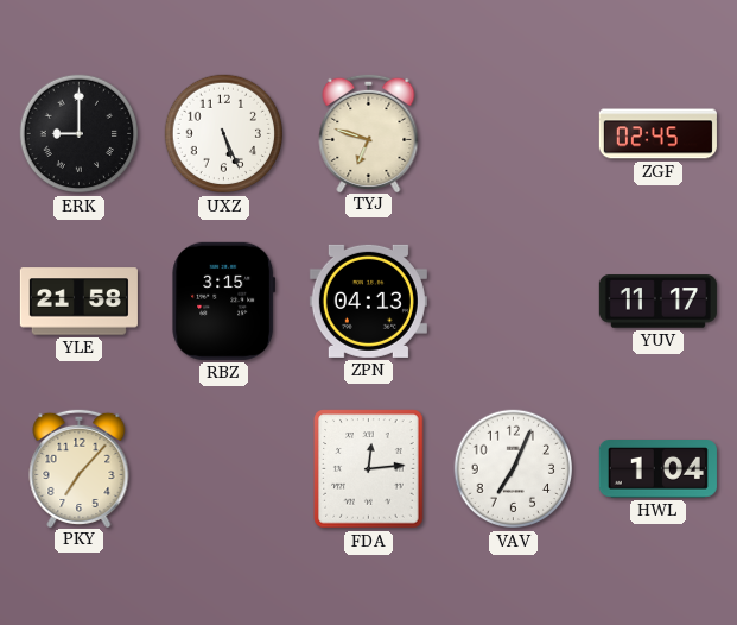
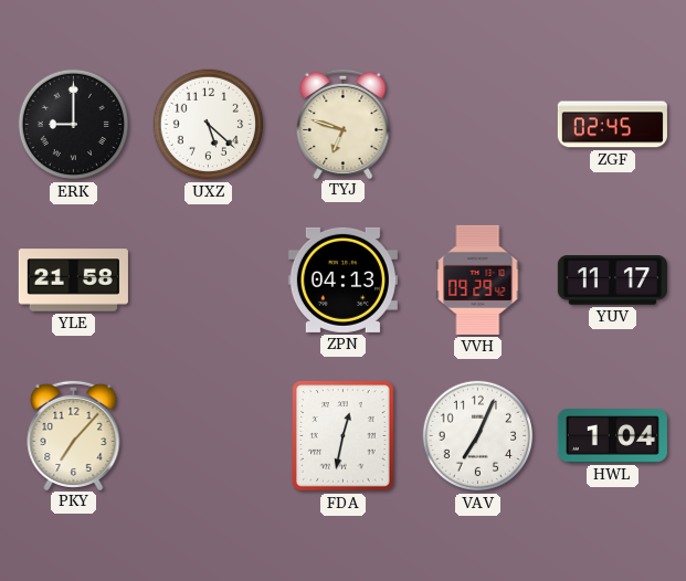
UXZ: 5:26 -> 5:22 (209, 125)
RBZ: 3:15 -> none (224, 301)
VVH: none -> 09:29 (478, 279)
FDA: 12:14 -> 12:32 (344, 436)
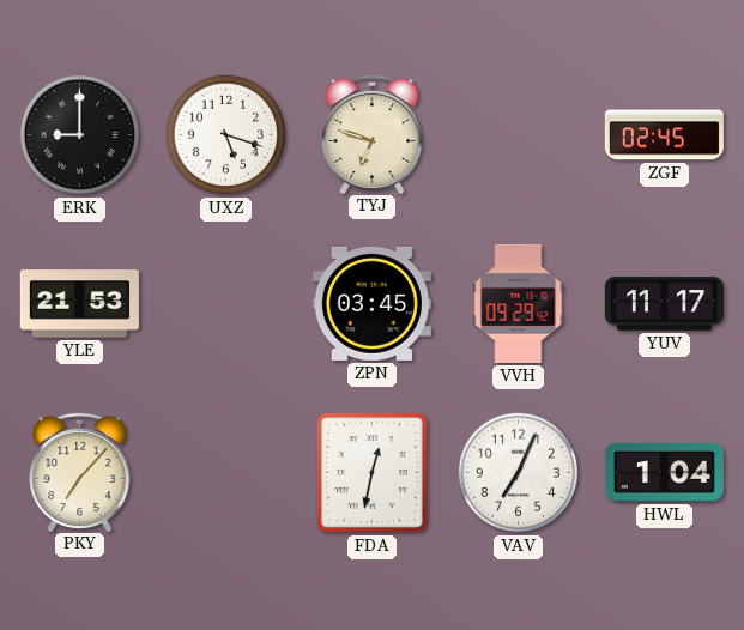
UXZ: 5:22 -> 5:18 (226, 135)
YLE: 21:58 -> 21:53 (79, 304)
ZPN: 04:13 -> 03:45 (371, 303)
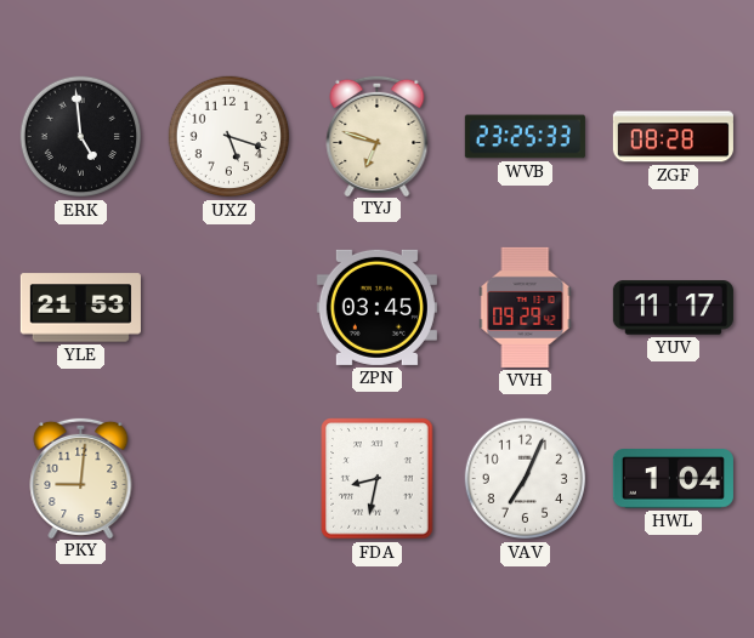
ERK: 9:00 -> 4:59 (81, 137)
WVB: none -> 23:25 (525, 137)
ZGF: 02:45 -> 08:28 (673, 137)
PKY: 7:07 -> 9:01 (81, 477)
FDA: 12:32 -> 8:32 (378, 479)
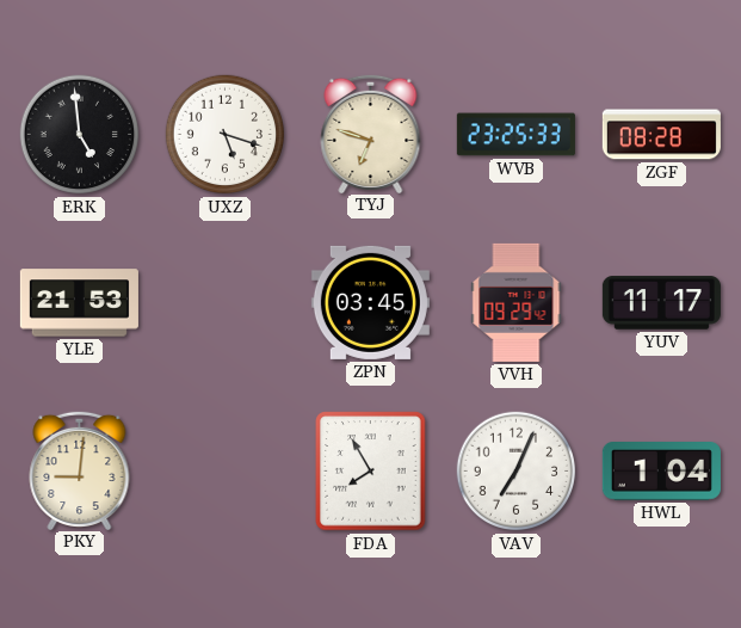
FDA: 8:32 -> 7:55 (371, 472)
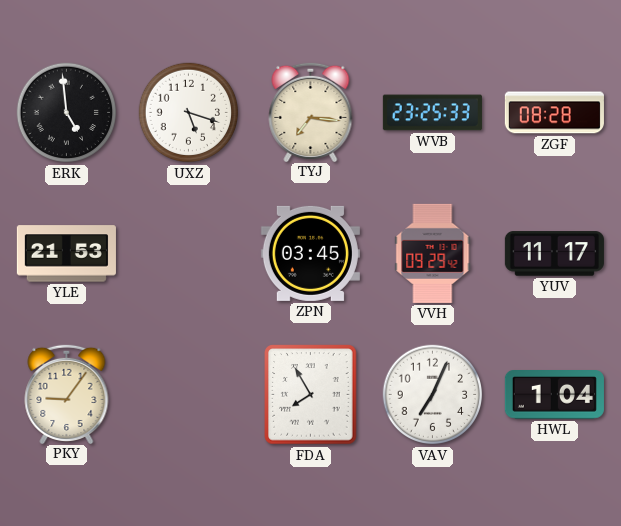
TYJ: 6:48 -> 7:16 (311, 111)
PKY: 9:01 -> 9:06 (67, 393)
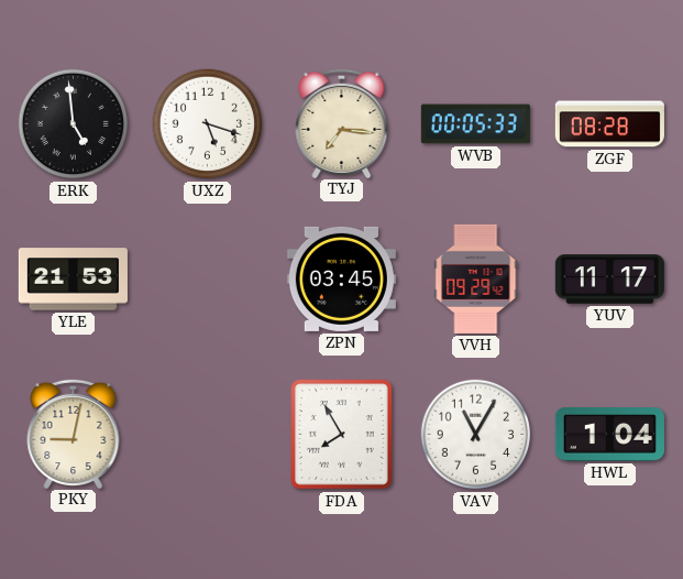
WVB: 23:25 -> 00:05 (475, 124)
PKY: 9:06 -> 9:02 (74, 433)
VAV: 7:04 -> 11:05 (476, 435)
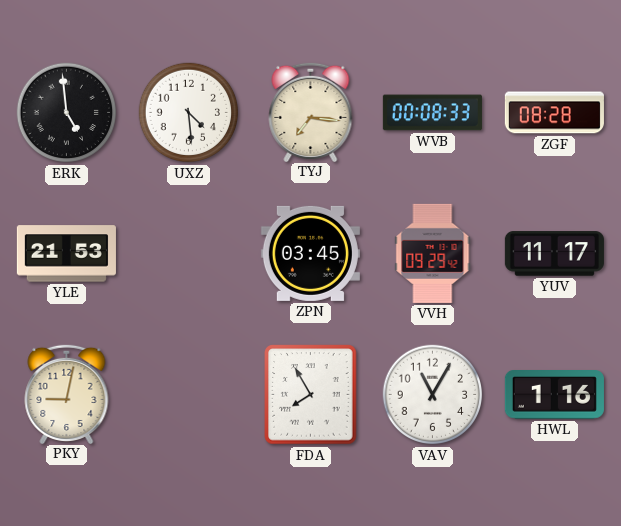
UXZ: 5:18 -> 4:29 (189, 113)
WVB: 00:05 -> 00:08 (432, 113)
HWL: 1:04 -> 1:16 (554, 395)
